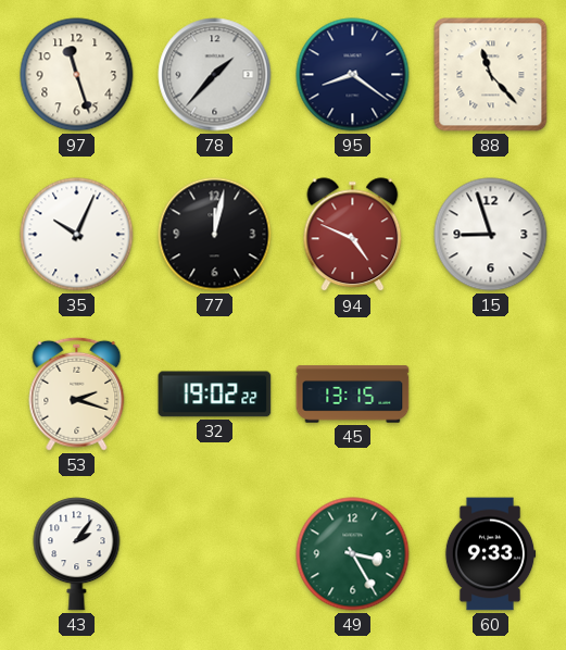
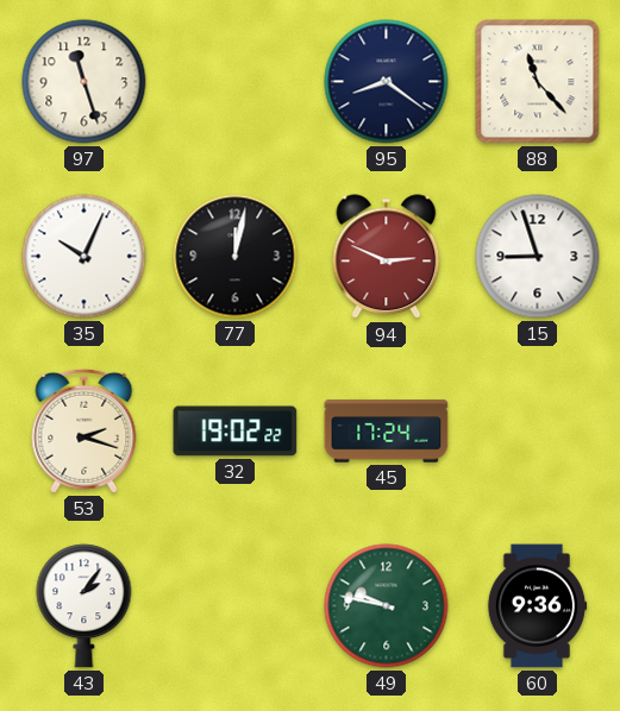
78: 1:37 -> none (215, 75)
94: 4:49 -> 2:49 (387, 257)
45: 13:15 -> 17:24 (387, 432)
49: 3:25 -> 9:47 (387, 606)
60: 9:33 -> 9:36 (537, 606)
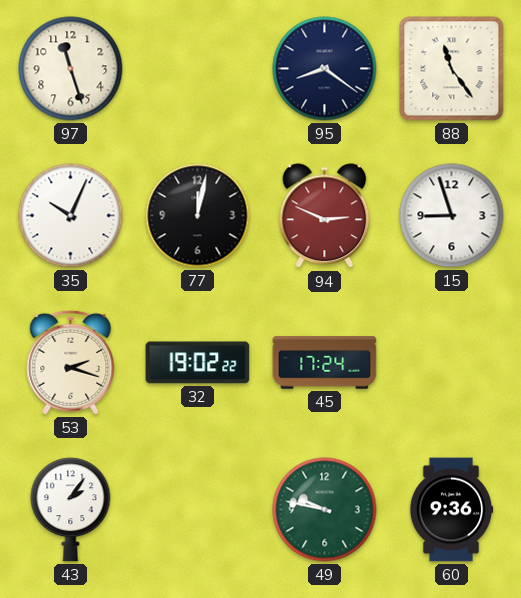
88: 11:23 -> 11:24 (452, 69)
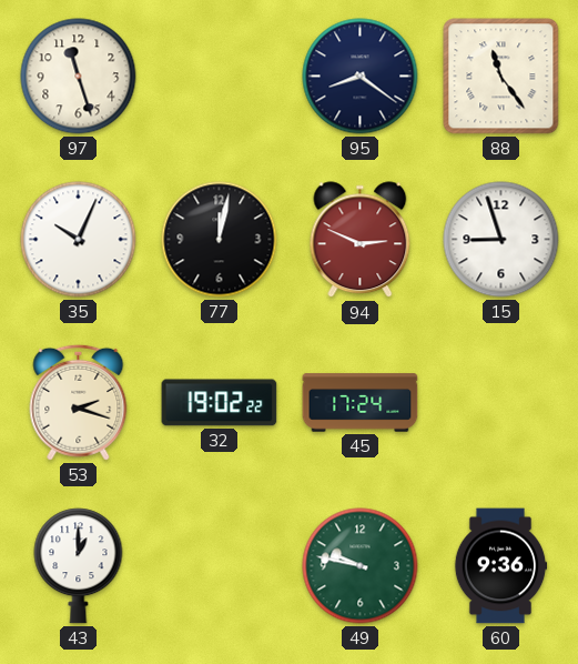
43: 2:06 -> 1:00 (79, 566)
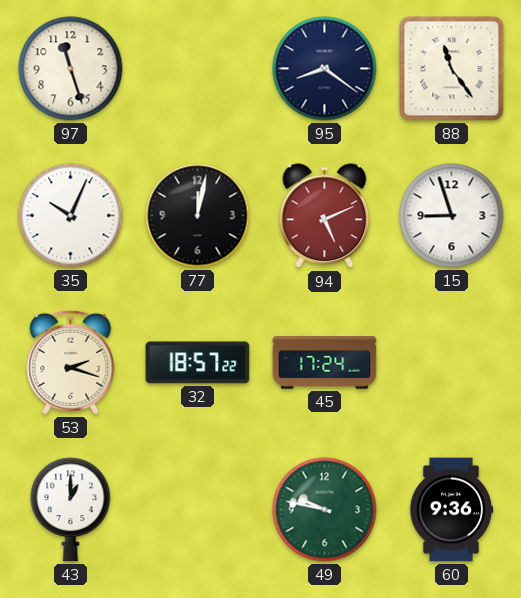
94: 2:49 -> 5:11 (325, 216)
32: 19:02 -> 18:57 (198, 363)
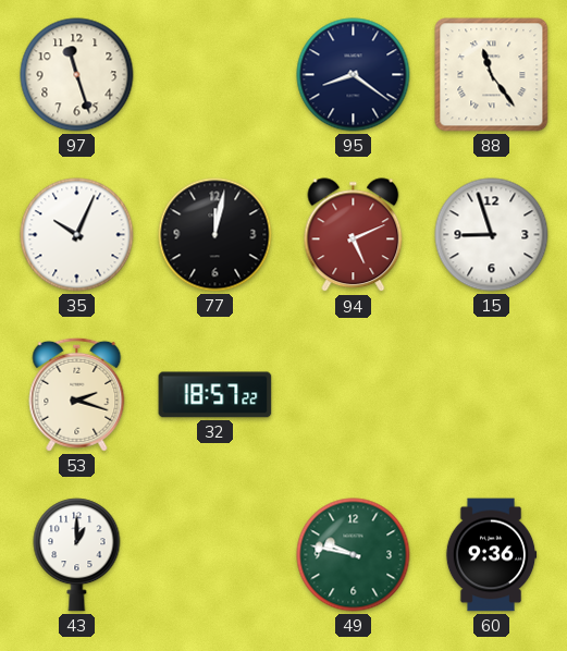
45: 17:24 -> none (325, 363)
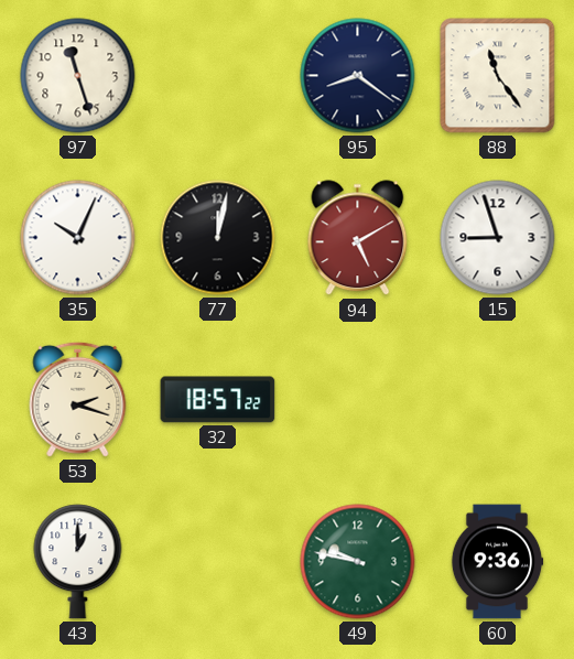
94: 5:11 -> 5:10 (358, 238)
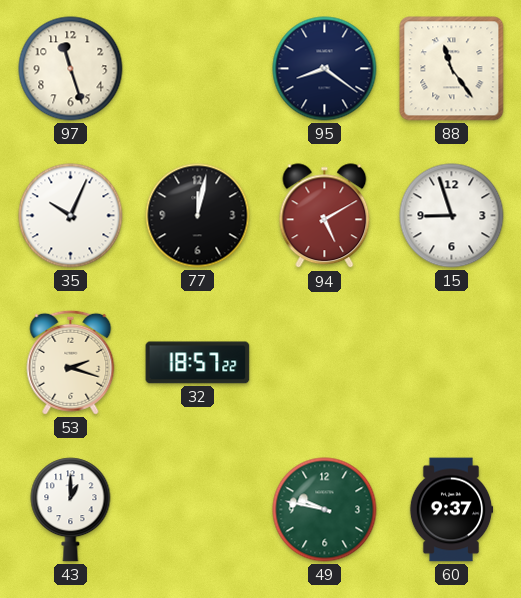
60: 9:36 -> 9:37 (451, 510)
